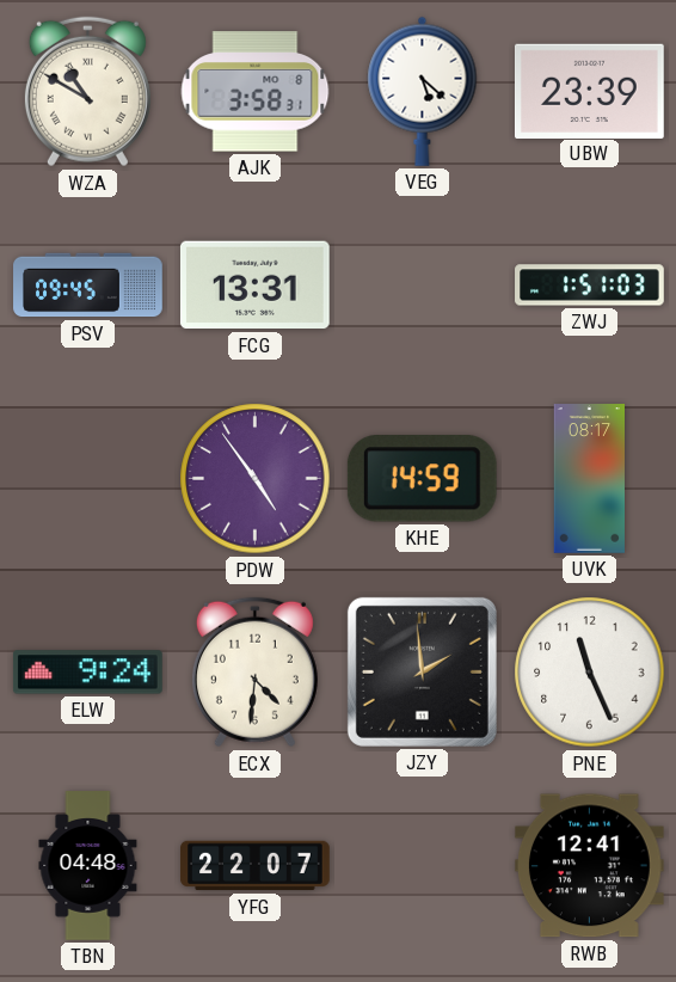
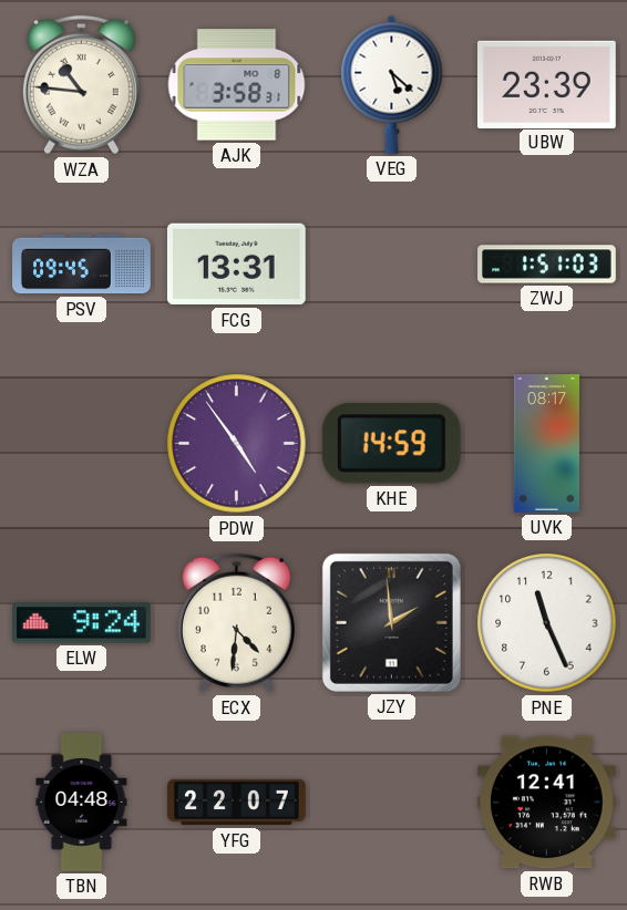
WZA: 10:50 -> 10:46 (81, 85)
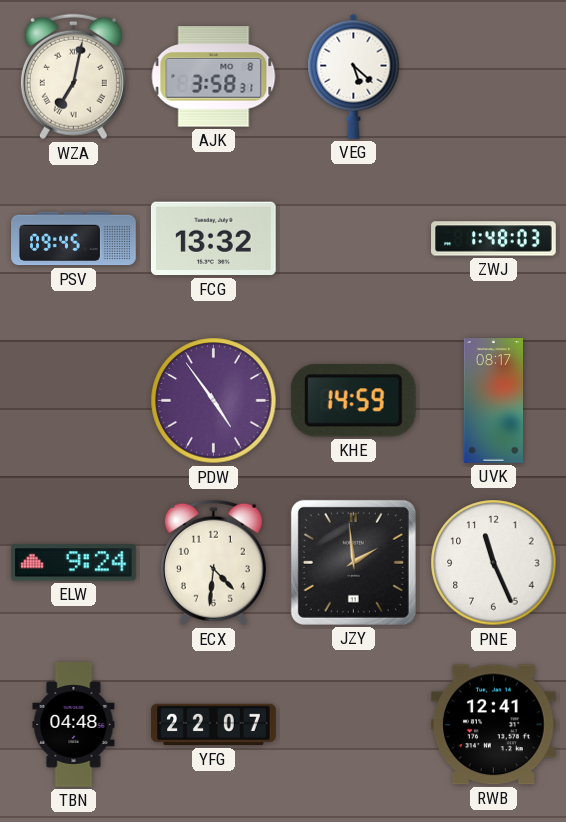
WZA: 10:46 -> 7:02 (73, 77)
UBW: 23:39 -> none (546, 84)
FCG: 13:31 -> 13:32 (213, 239)
ZWJ: 1:51 -> 1:48 (494, 239)
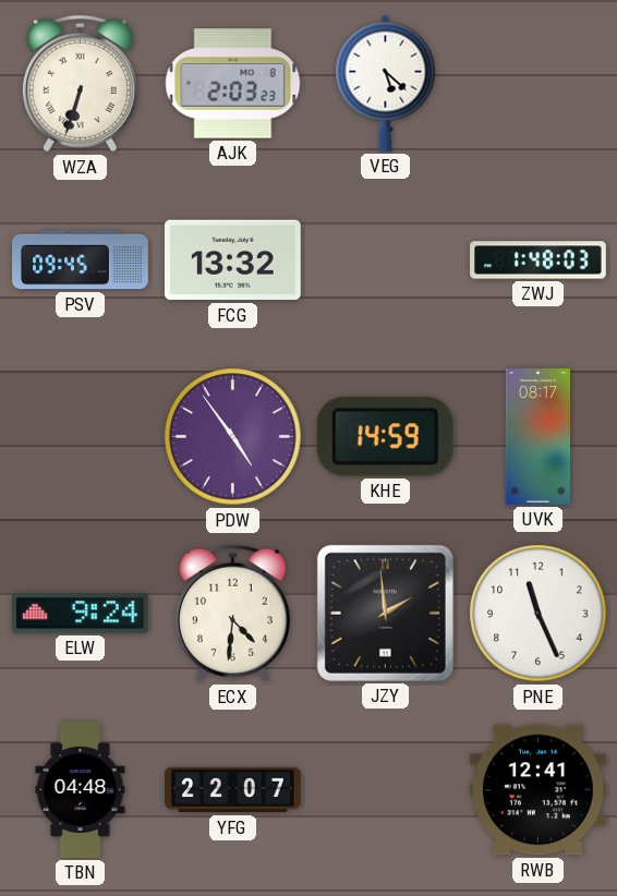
WZA: 7:02 -> 6:33 (80, 84)
AJK: 3:58 -> 2:03 (233, 84)
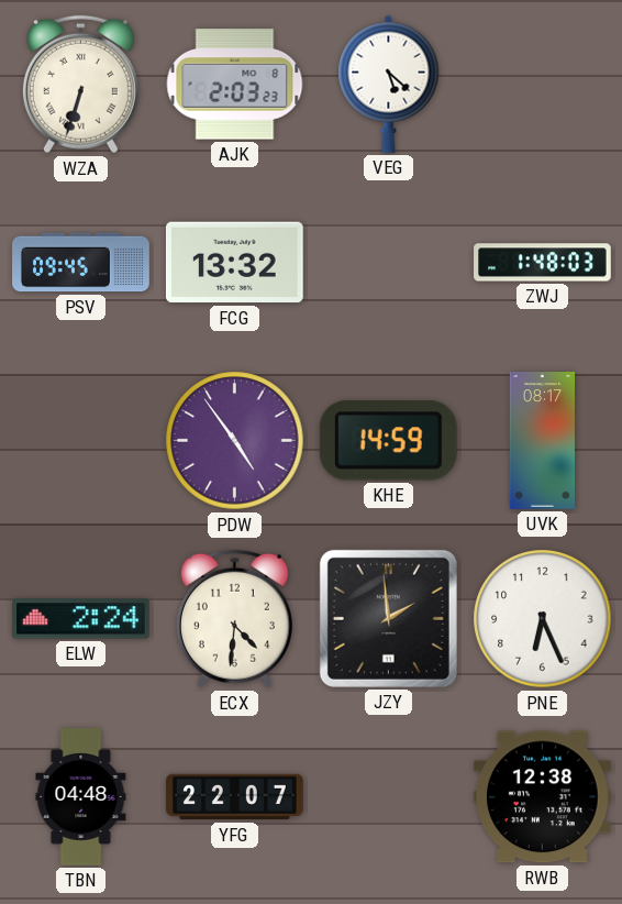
ELW: 9:24 -> 2:24 (80, 619)
PNE: 11:26 -> 6:26 (543, 619)
RWB: 12:41 -> 12:38 (542, 797)
